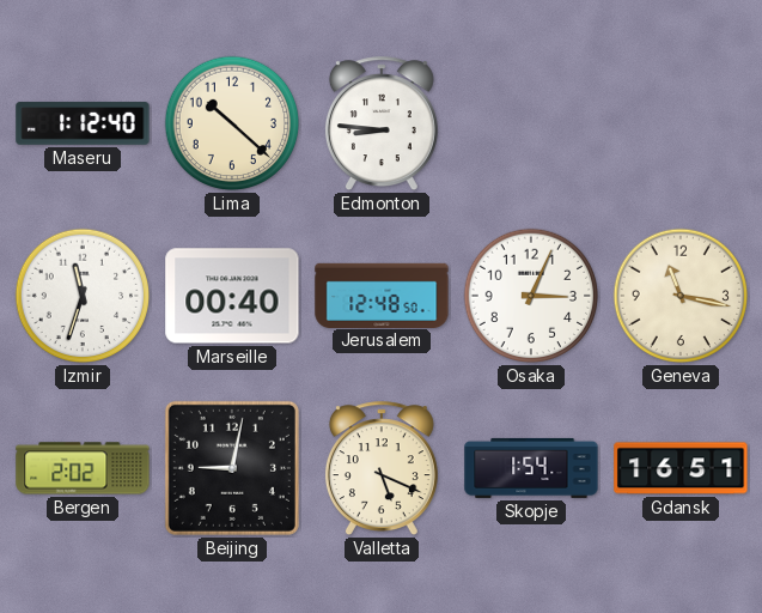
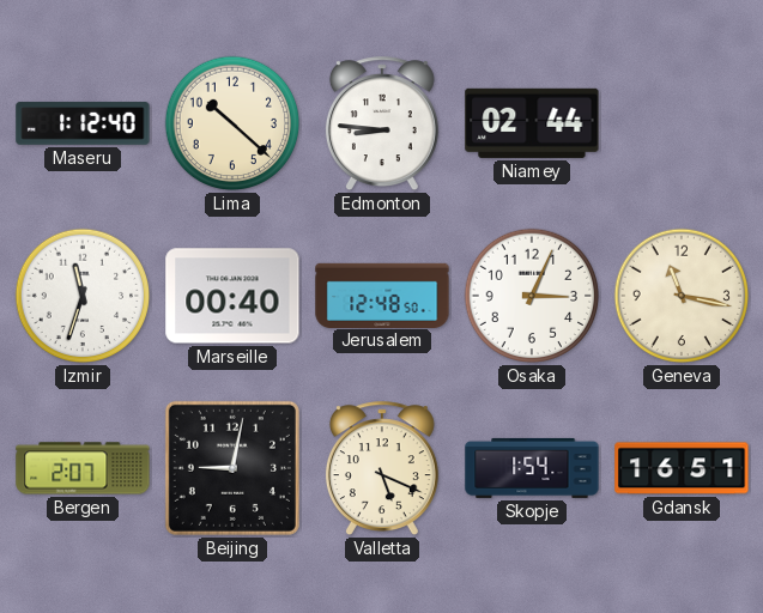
Niamey: none -> 02:44 (532, 123)
Bergen: 2:02 -> 2:07 (83, 468)
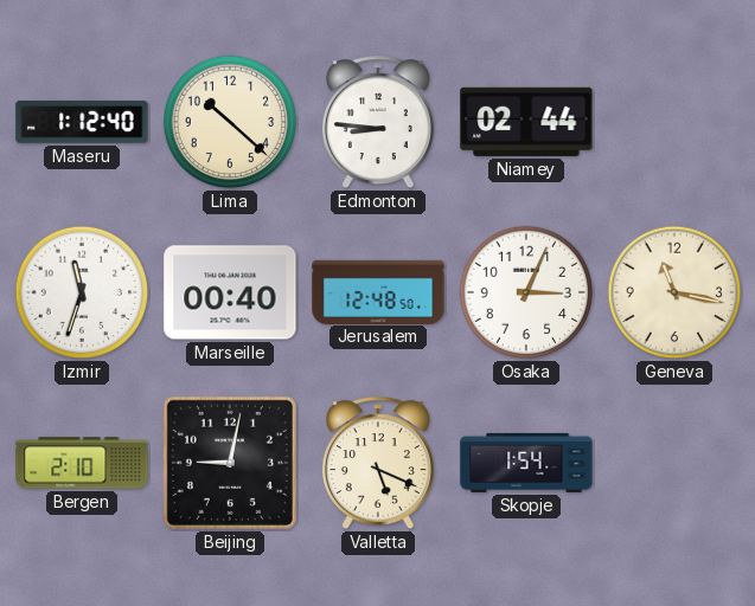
Bergen: 2:07 -> 2:10 (82, 463)
Gdansk: 16:51 -> none (682, 468)
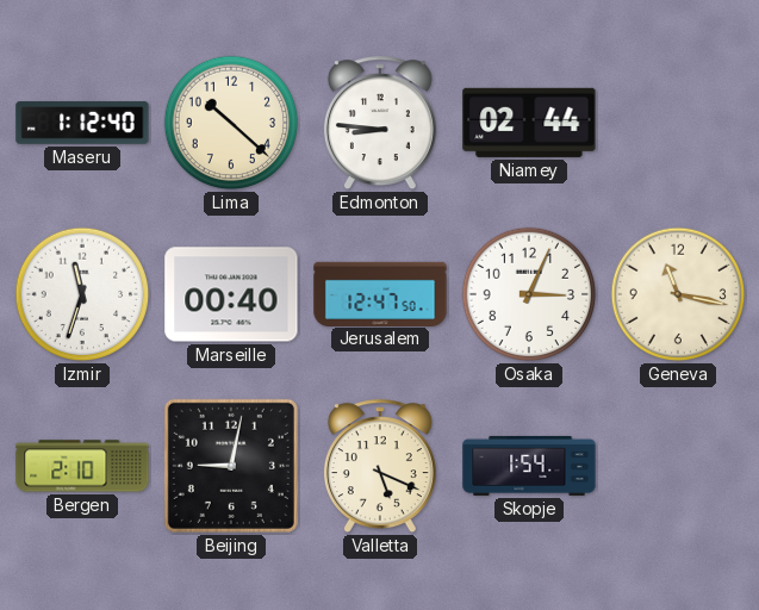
Jerusalem: 12:48 -> 12:47 (380, 293)
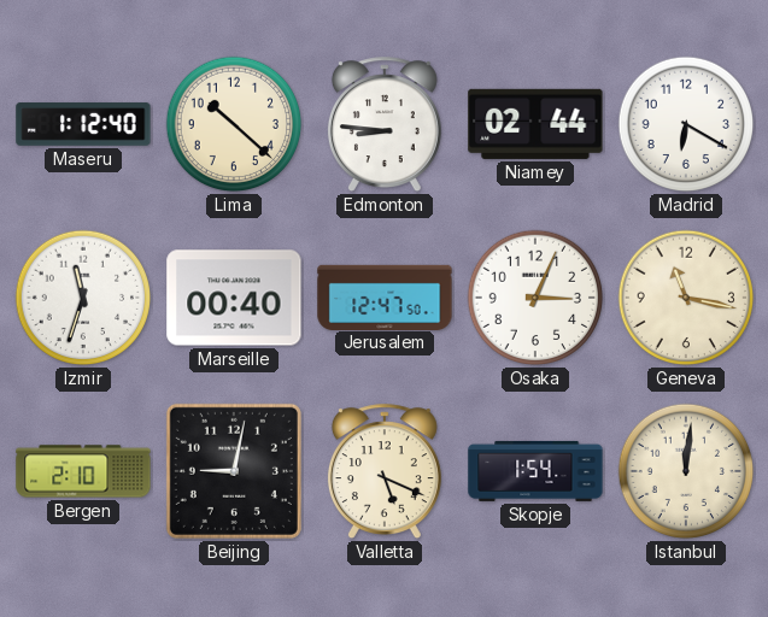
Madrid: none -> 6:20 (686, 124)
Istanbul: none -> 12:01 (686, 471)
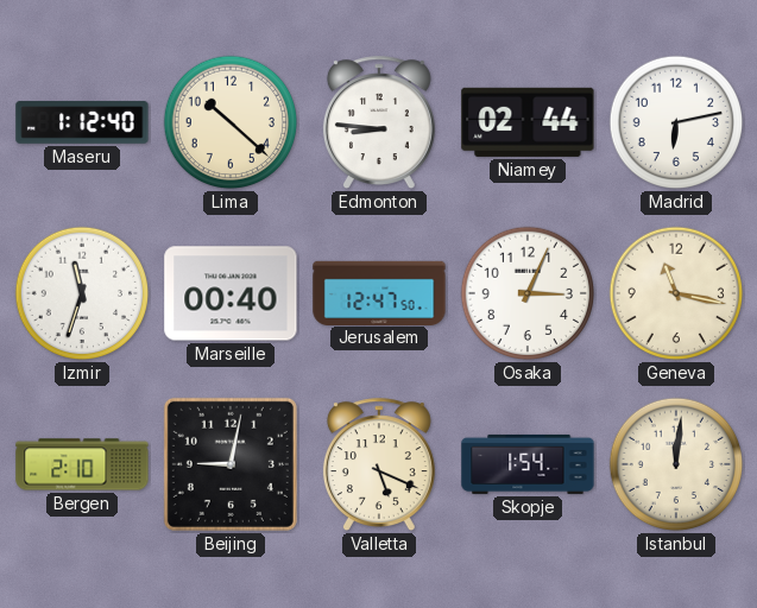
Madrid: 6:20 -> 6:13 (676, 122)
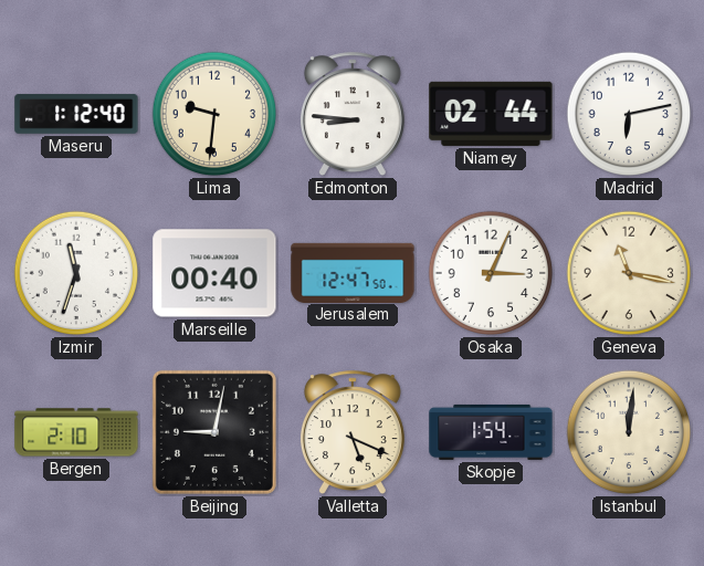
Lima: 10:22 -> 9:31 (214, 114)
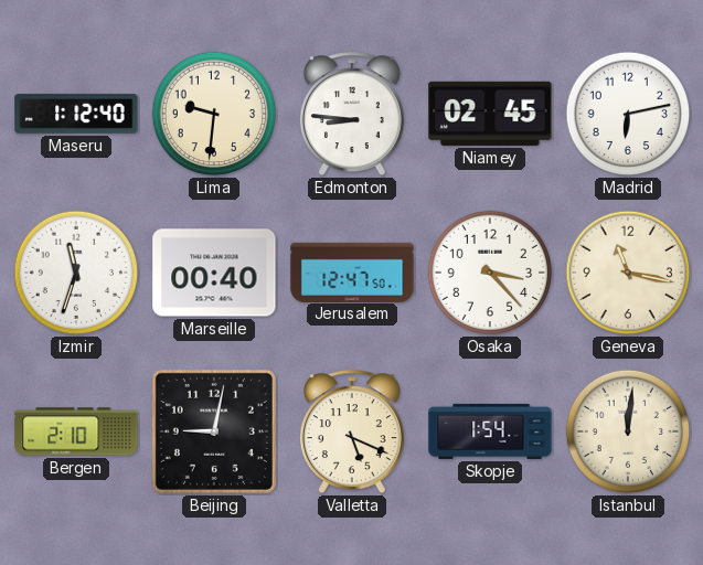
Niamey: 02:44 -> 02:45 (490, 114)
Osaka: 3:04 -> 3:23 (490, 273)
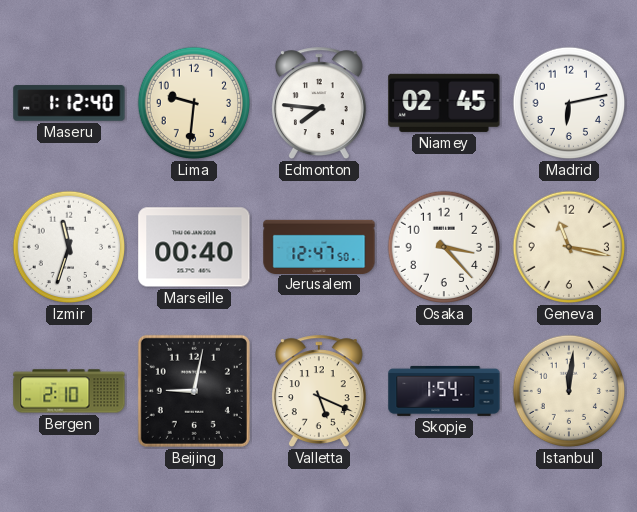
Edmonton: 8:46 -> 7:46 (319, 104)
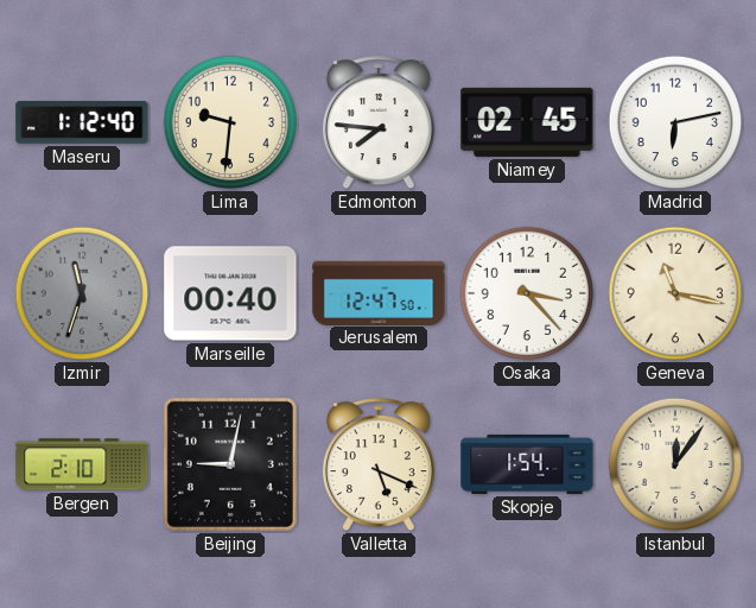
Izmir dial: white -> grey (82, 293)
Istanbul: 12:01 -> 12:06 (675, 464)
